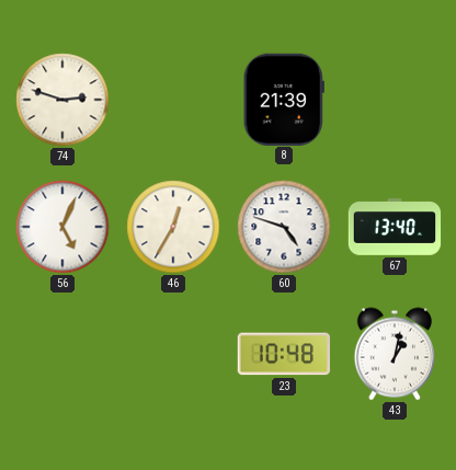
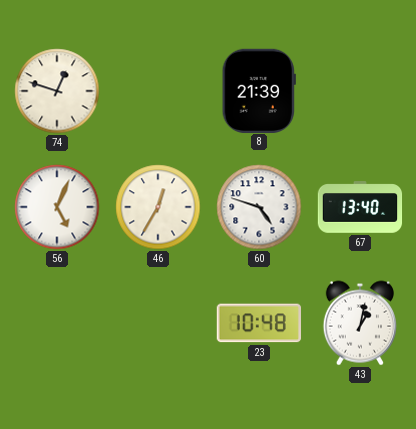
74: 2:48 -> 12:48 (57, 91)
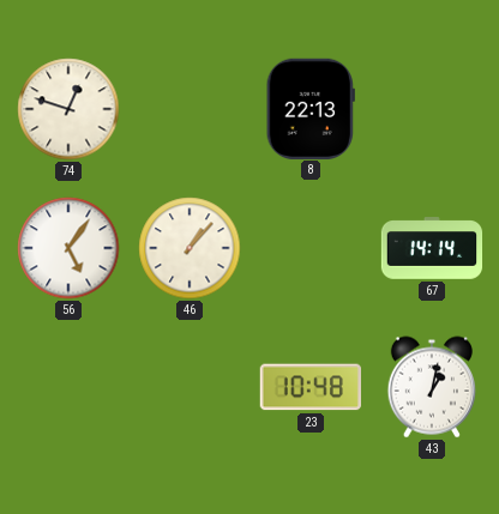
8: 21:39 -> 22:13 (311, 108)
56: 5:04 -> 5:06 (68, 248)
46: 12:35 -> 1:07 (190, 248)
60: 4:48 -> none (259, 207)
67: 13:40 -> 14:14 (432, 248)
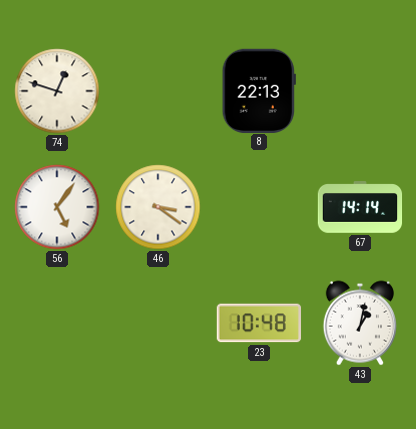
46: 1:07 -> 3:21 (158, 207)
